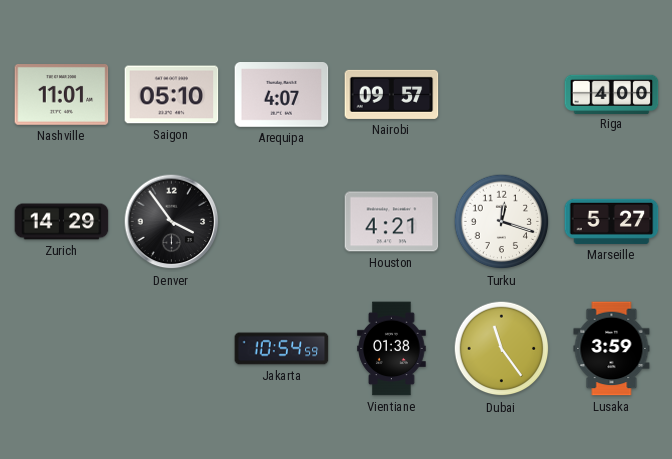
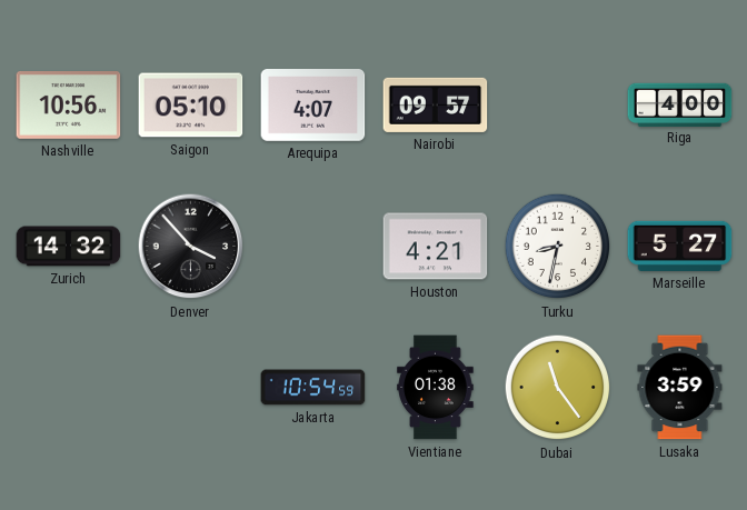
Nashville: 11:01 -> 10:56 (69, 106)
Zurich: 14:29 -> 14:32 (69, 247)
Denver: 3:54 -> 3:53 (191, 247)
Turku: 12:18 -> 8:32 (558, 247)
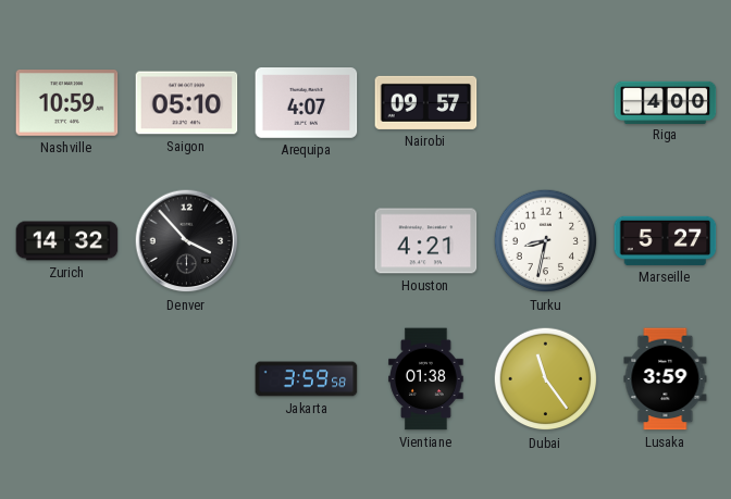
Nashville: 10:56 -> 10:59 (67, 103)
Jakarta: 10:54 -> 3:59 (307, 379)
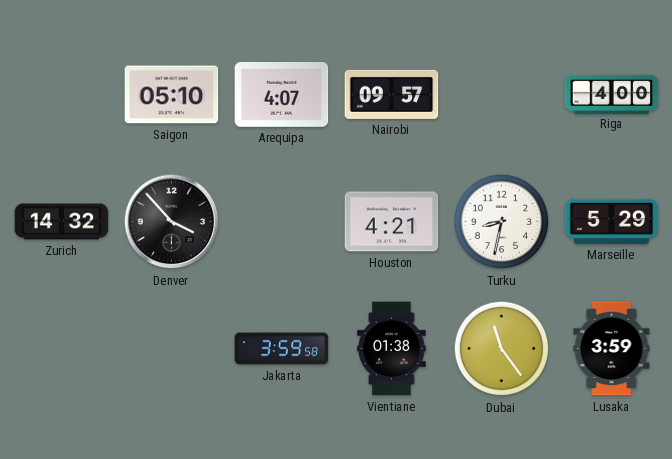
Nashville: 10:59 -> none (67, 103)
Marseille: 5:27 -> 5:29 (612, 221)
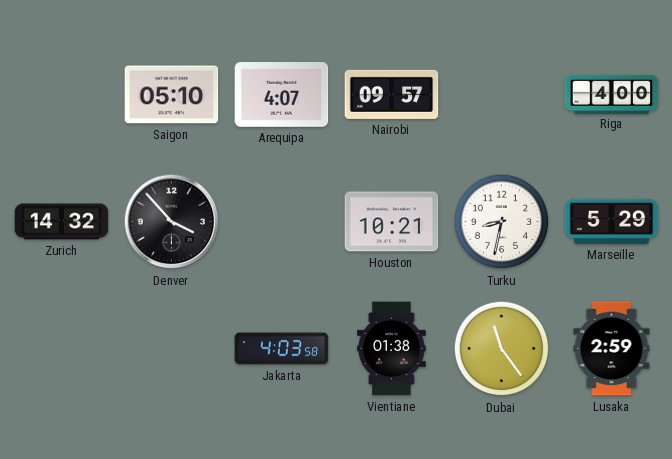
Houston: 4:21 -> 10:21 (392, 222)
Jakarta: 3:59 -> 4:03 (282, 349)
Lusaka: 3:59 -> 2:59 (612, 349)
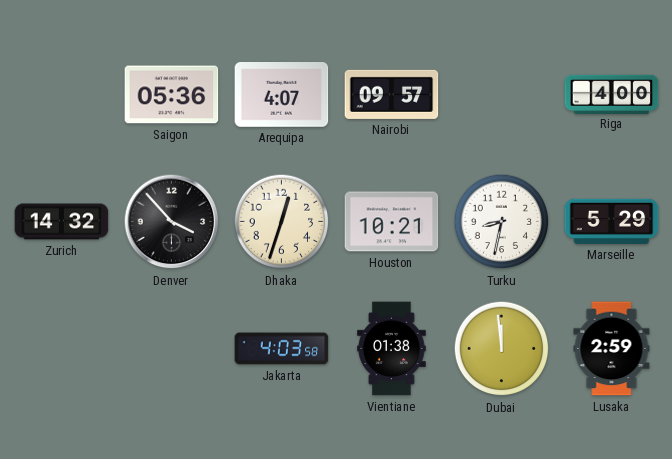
Saigon: 05:10 -> 05:36 (172, 95)
Dhaka: none -> 12:33 (282, 222)
Dubai: 11:24 -> 11:59 (502, 349)
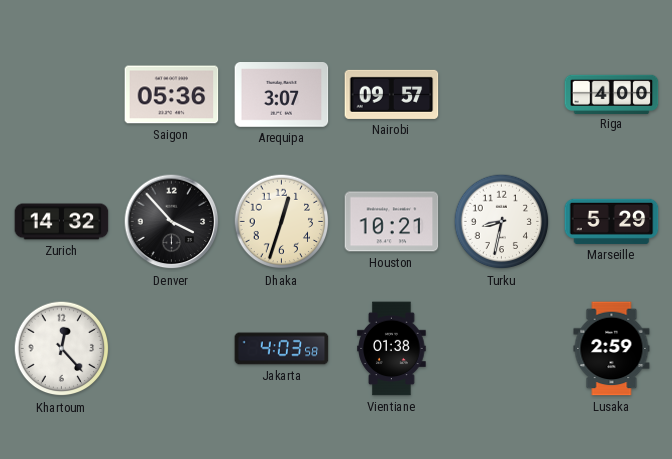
Arequipa: 4:07 -> 3:07 (282, 95)
Khartoum: none -> 12:23 (62, 349)
Dubai: 11:59 -> none (502, 349)
